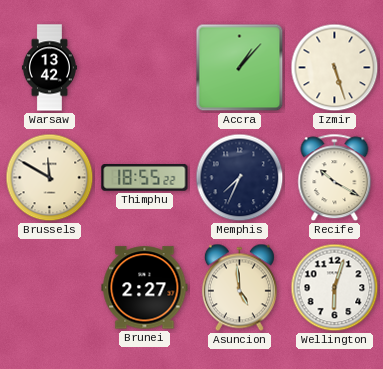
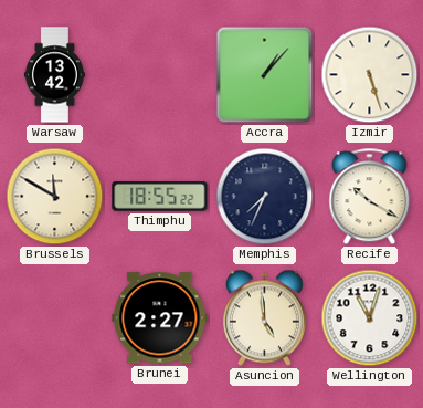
Wellington: 6:03 -> 11:03 (370, 318)
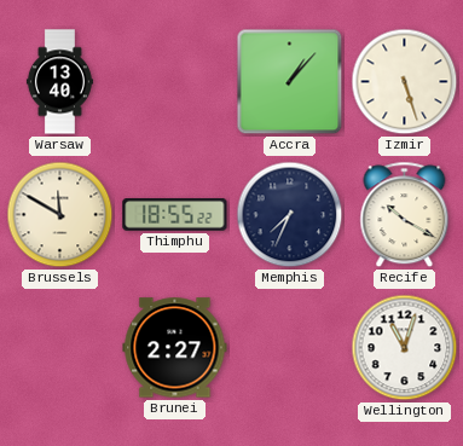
Warsaw: 13:42 -> 13:40 (59, 82)
Asuncion: 4:59 -> none (264, 318)
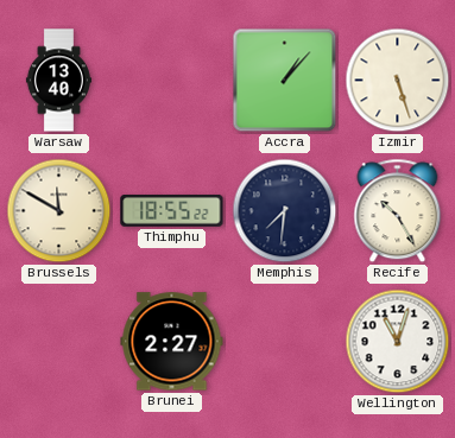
Memphis: 7:34 -> 7:31 (285, 211)
Recife: 10:20 -> 10:25 (398, 211)
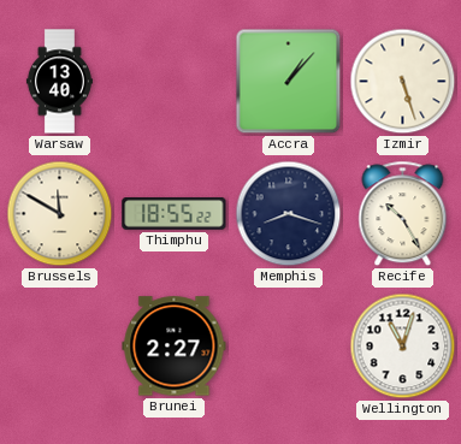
Memphis: 7:31 -> 8:18 (289, 214)
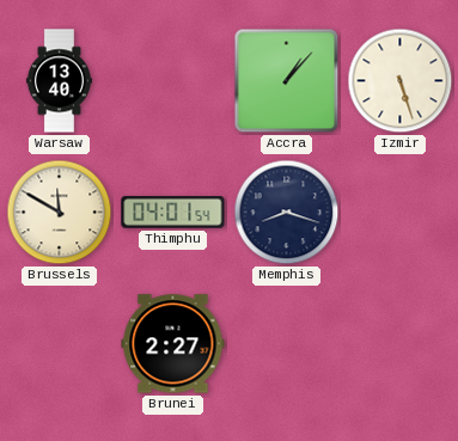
Thimphu: 18:55 -> 04:01 (173, 213)
Recife: 10:25 -> none (403, 214)
Wellington: 11:03 -> none (403, 347)
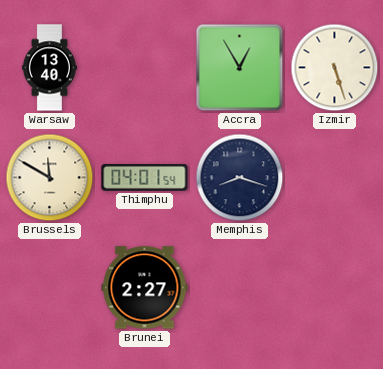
Accra: 1:07 -> 12:55 (240, 68)
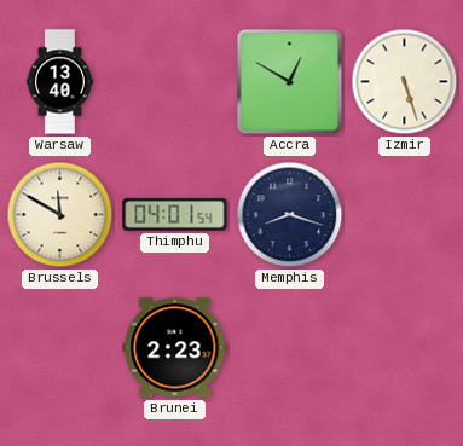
Accra: 12:55 -> 12:50 (290, 82)
Brunei: 2:27 -> 2:23 (175, 348)
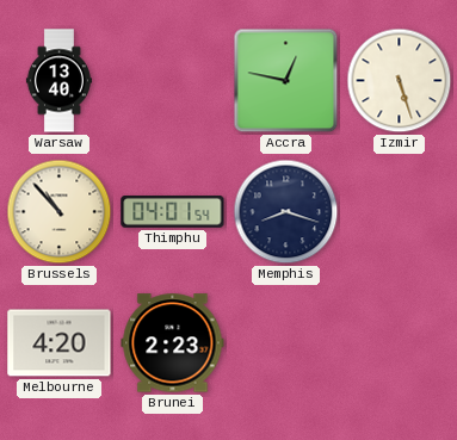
Accra: 12:50 -> 12:47 (286, 81)
Brussels: 11:50 -> 10:53 (60, 212)
Melbourne: none -> 4:20 (60, 343)
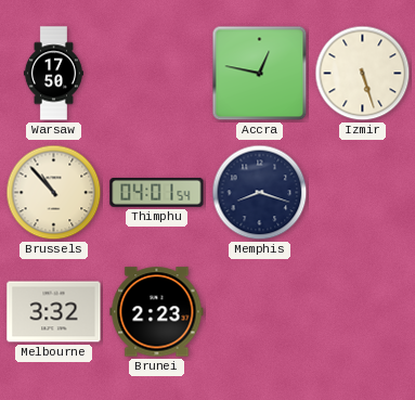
Warsaw: 13:40 -> 17:50 (53, 74)
Melbourne: 4:20 -> 3:32 (54, 312)
